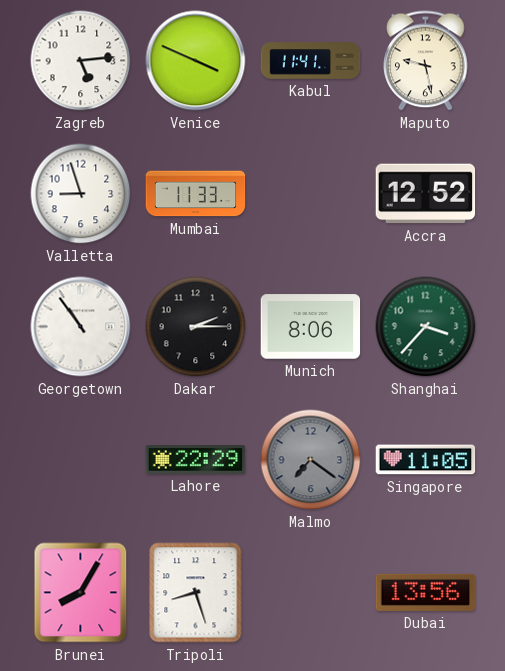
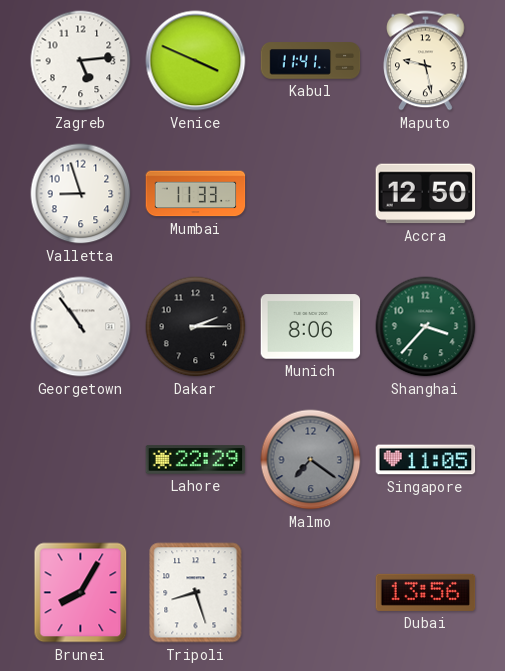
Accra: 12:52 -> 12:50 (426, 194)
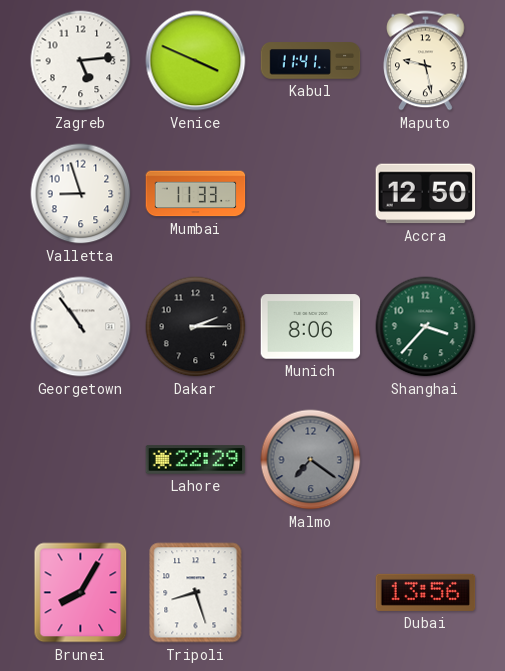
Singapore: 11:05 -> none (426, 460)
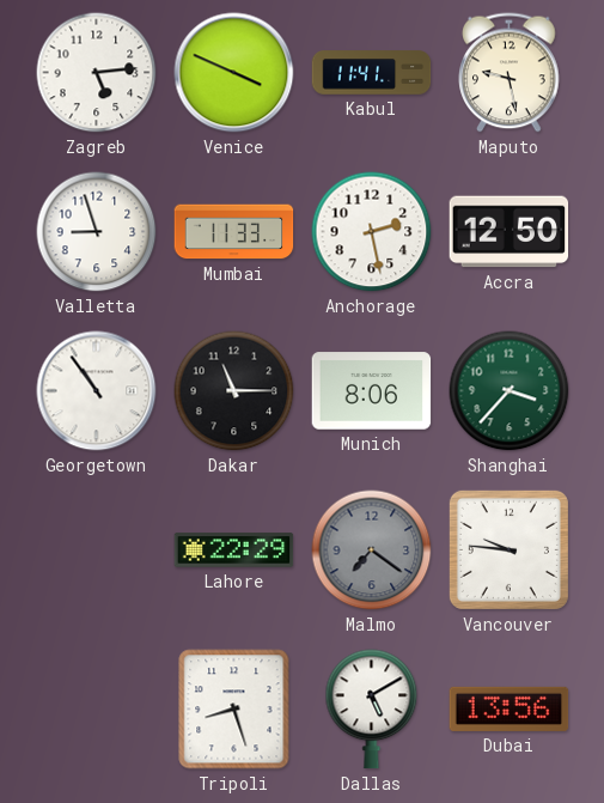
Anchorage: none -> 2:28 (372, 232)
Dakar: 2:15 -> 11:15 (234, 391)
Vancouver: none -> 9:46 (508, 549)
Brunei: 8:05 -> none (81, 593)
Dallas: none -> 5:10 (372, 710)
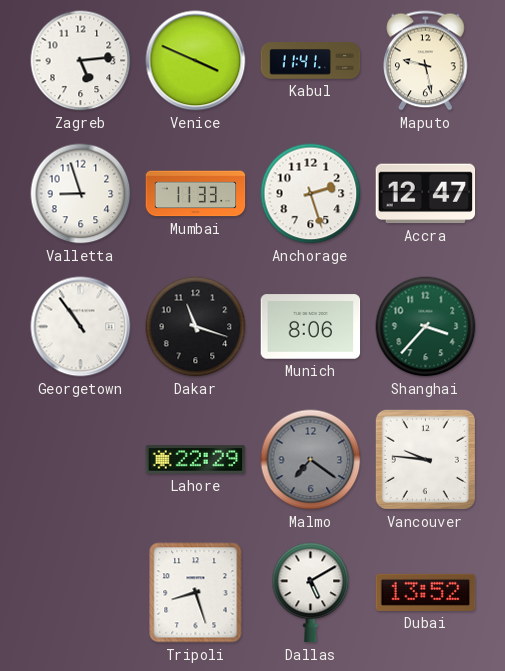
Anchorage: 2:28 -> 2:27 (311, 194)
Accra: 12:50 -> 12:47 (426, 194)
Dakar: 11:15 -> 11:18 (196, 327)
Dubai: 13:56 -> 13:52 (426, 592)
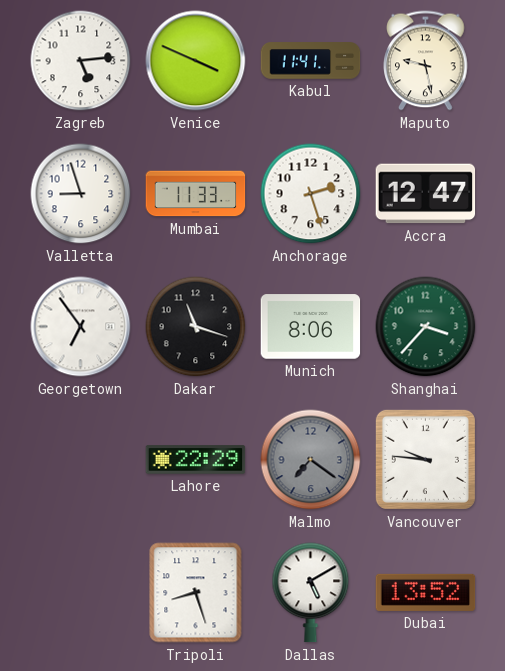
Georgetown: 10:54 -> 6:54 (81, 327)
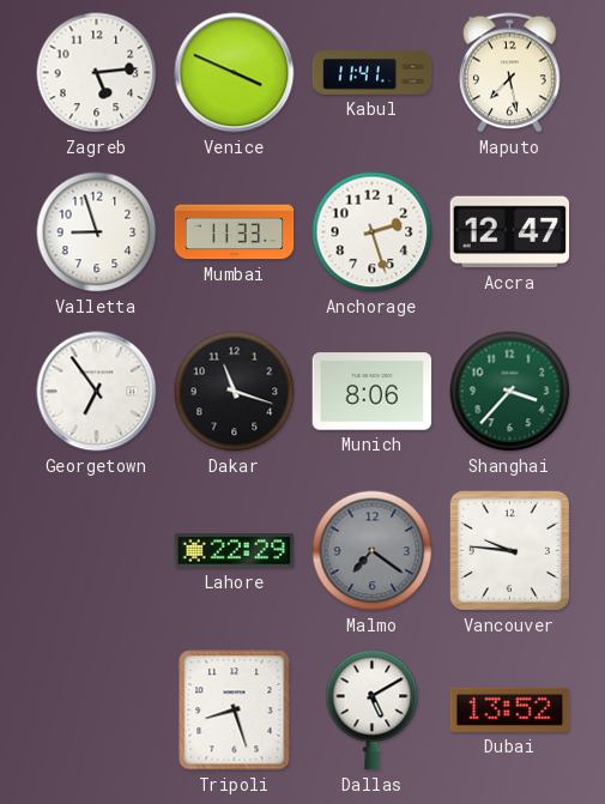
Maputo: 9:28 -> 7:28 (510, 73)
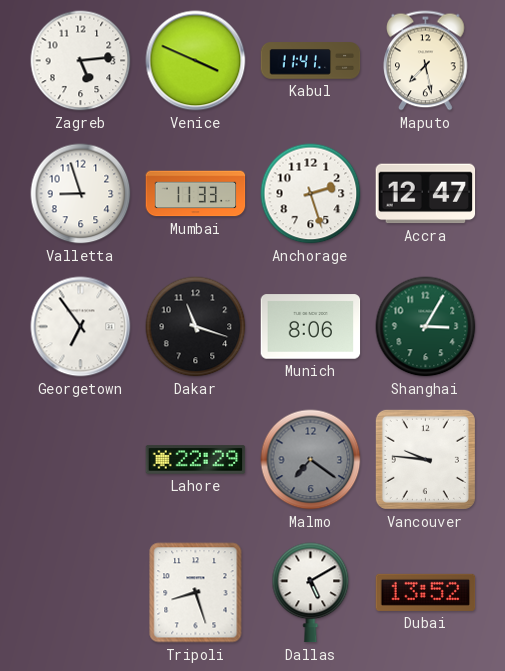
Shanghai: 3:37 -> 3:05 (426, 327)
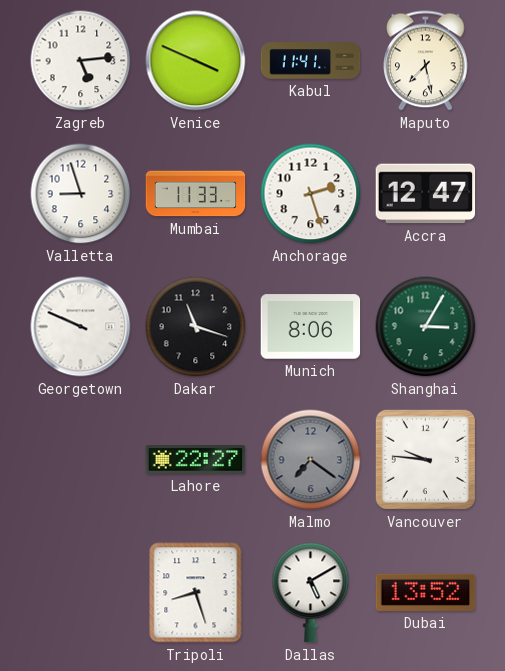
Georgetown: 6:54 -> 9:49 (81, 327)
Lahore: 22:29 -> 22:27 (196, 460)
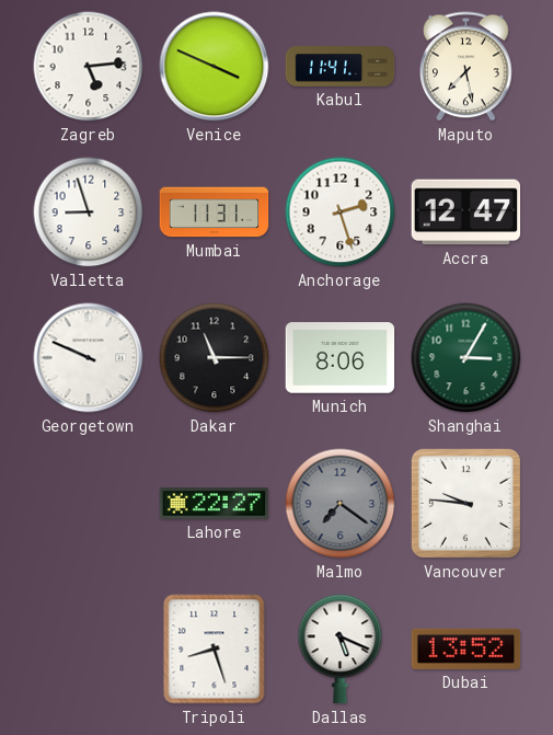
Mumbai: 11:33 -> 11:31 (215, 213)
Dakar: 11:18 -> 11:15 (215, 358)
Dallas: 5:10 -> 5:19 (341, 650)
